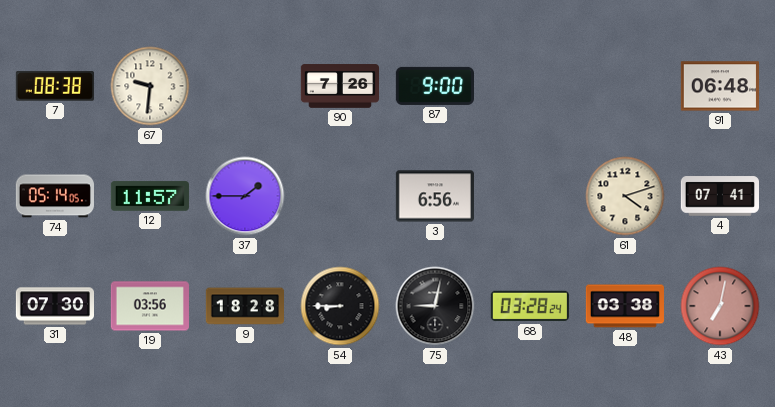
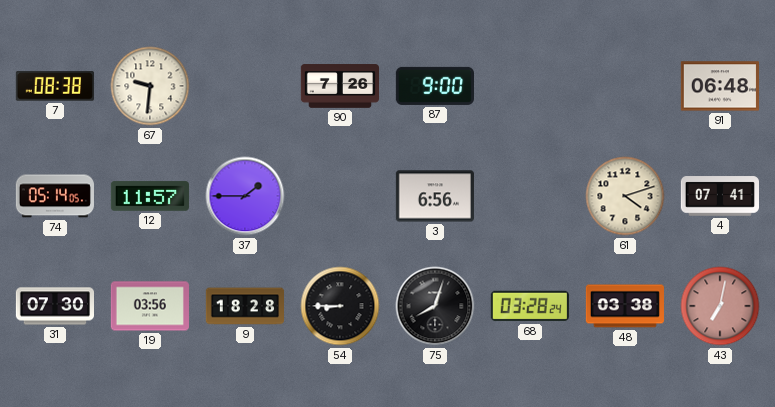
75: 9:02 -> 8:03 (435, 306)
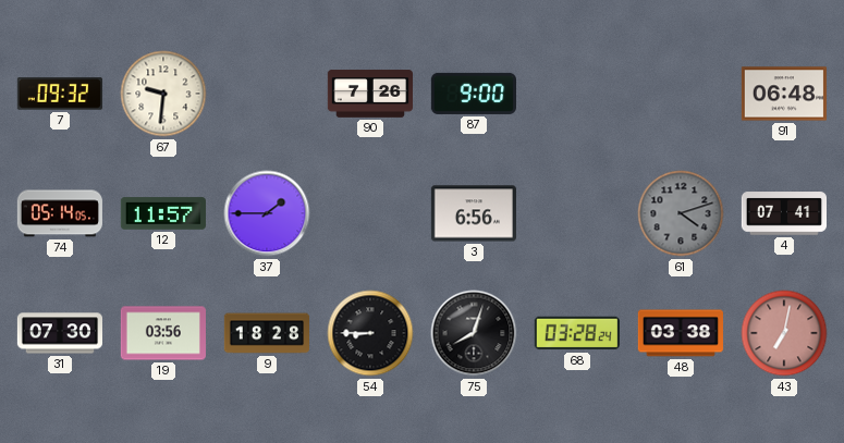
7: 08:38 -> 09:32 (60, 94)
61 dial: cream -> grey (681, 213)
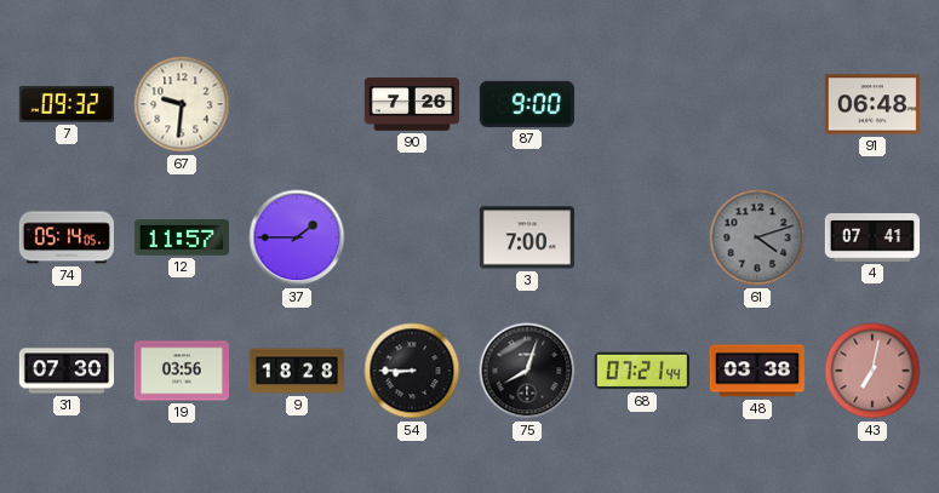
3: 6:56 -> 7:00 (526, 237)
68: 03:28 -> 07:21 (642, 371)
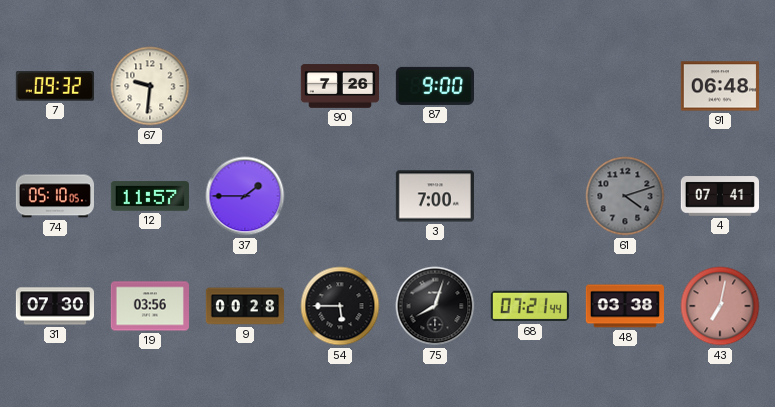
74: 05:14 -> 05:10 (55, 196)
9: 18:28 -> 00:28 (244, 306)
54: 8:45 -> 5:45 (340, 306)
